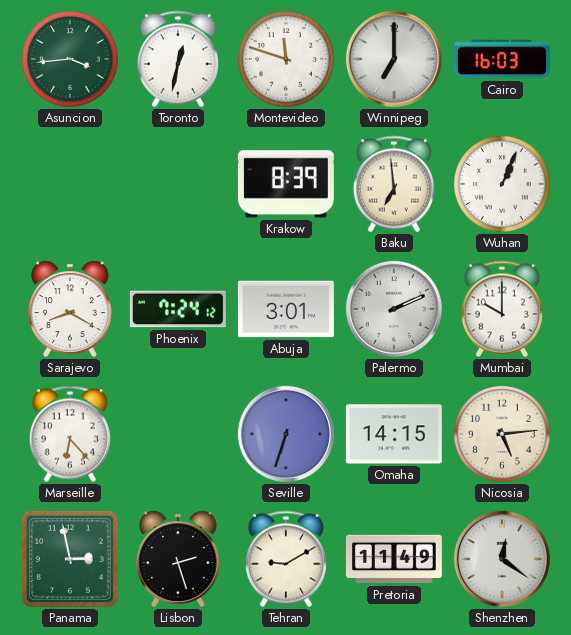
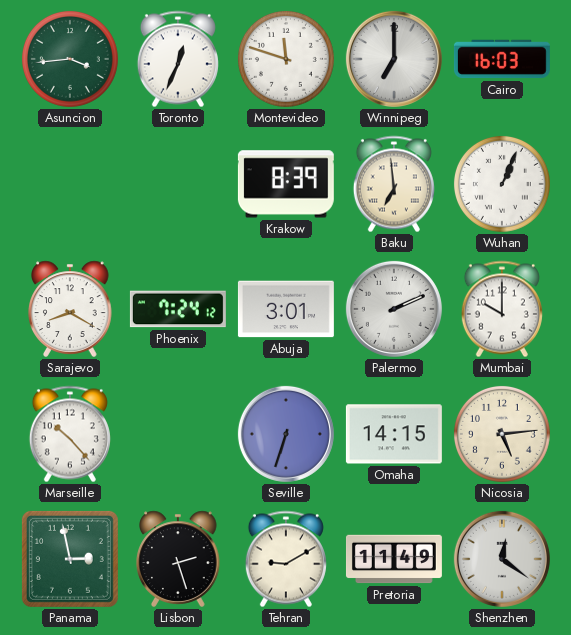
Toronto: 12:32 -> 12:34 (178, 59)
Marseille: 6:23 -> 10:23 (70, 434)
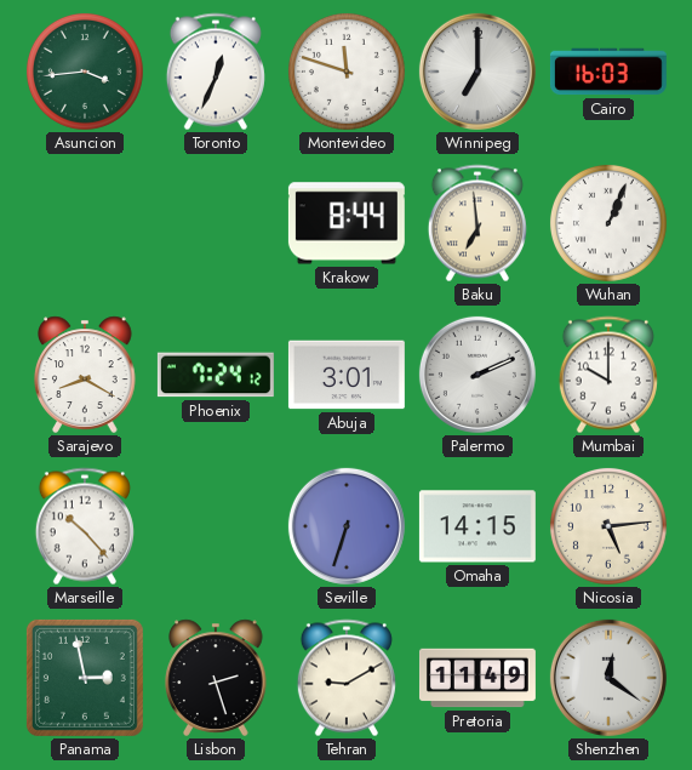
Krakow: 8:39 -> 8:44 (347, 223)
